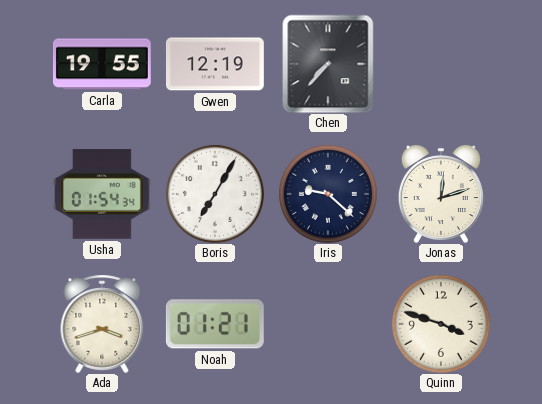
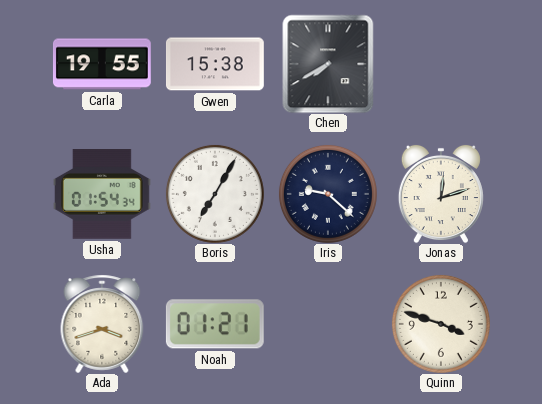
Gwen: 12:19 -> 15:38 (215, 64)
Chen: 7:37 -> 7:40 (328, 64)
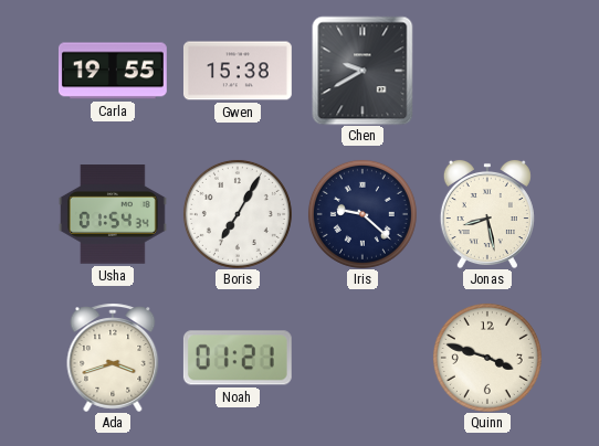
Chen: 7:40 -> 9:40 (362, 71)
Jonas: 12:12 -> 8:28 (487, 214)
